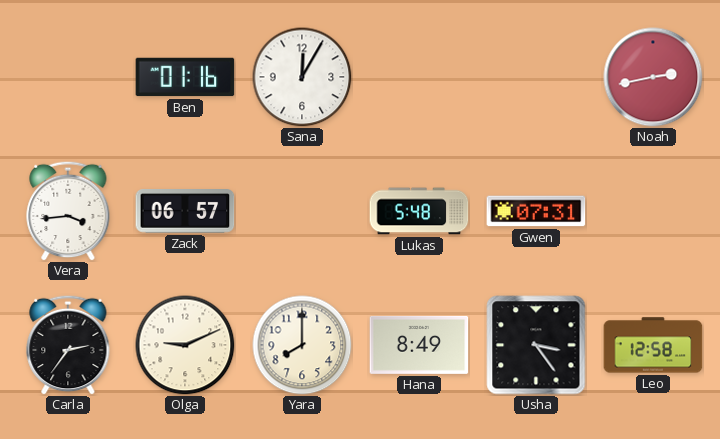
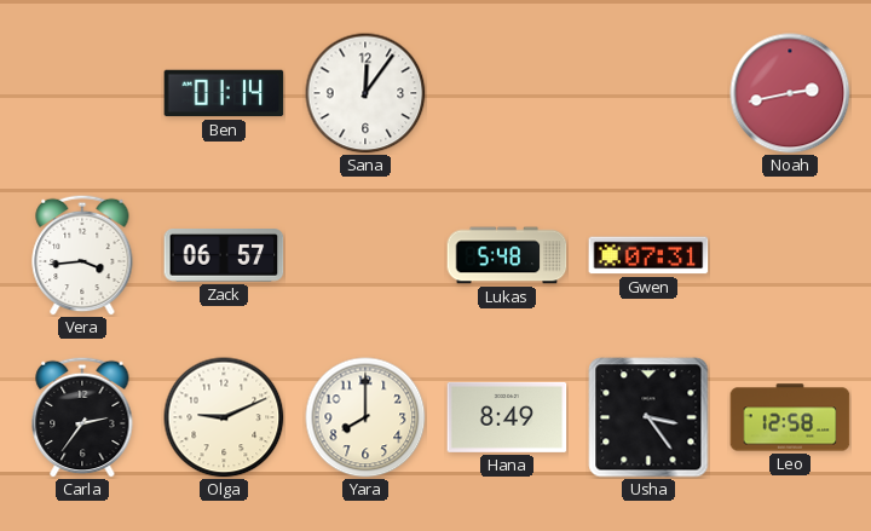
Ben: 01:16 -> 01:14 (224, 93)
Sana: 12:05 -> 12:06 (365, 93)
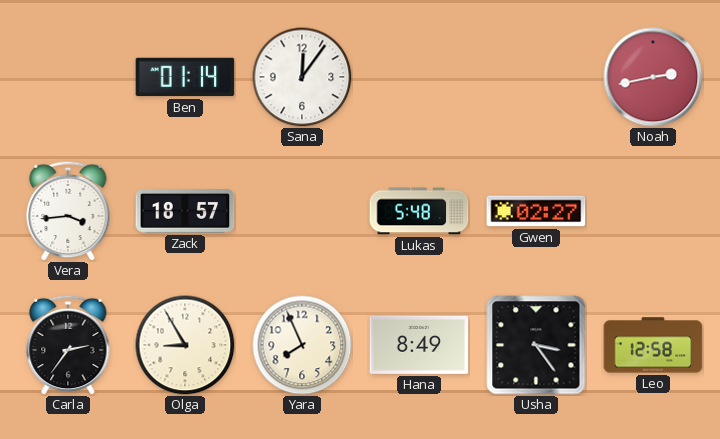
Zack: 06:57 -> 18:57 (185, 212)
Gwen: 07:31 -> 02:27 (536, 211)
Olga: 9:11 -> 8:55 (185, 345)
Yara: 8:00 -> 7:56 (302, 345)
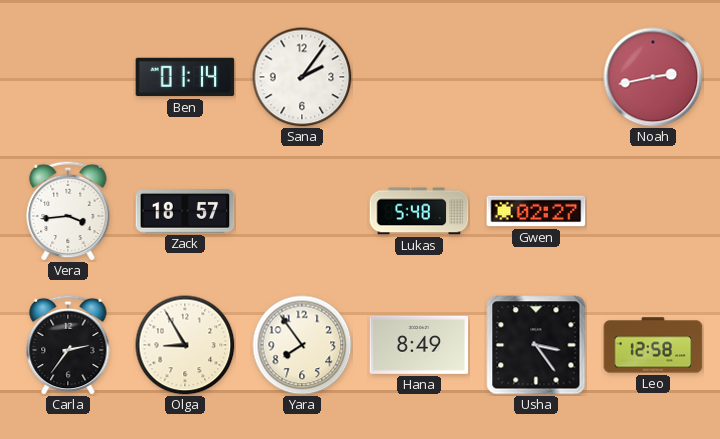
Sana: 12:06 -> 2:06 (302, 77)
Yara: 7:56 -> 7:54 (302, 345)
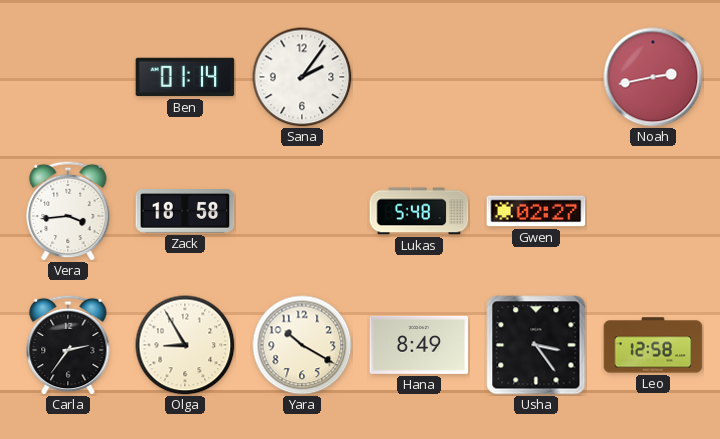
Zack: 18:57 -> 18:58 (185, 212)
Yara: 7:54 -> 10:20 (302, 345)
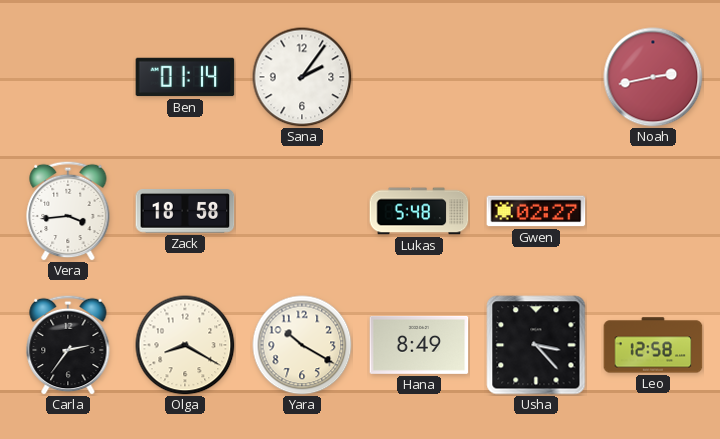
Olga: 8:55 -> 8:20 (185, 345)
Usha: 3:24 -> 3:23 (536, 345)
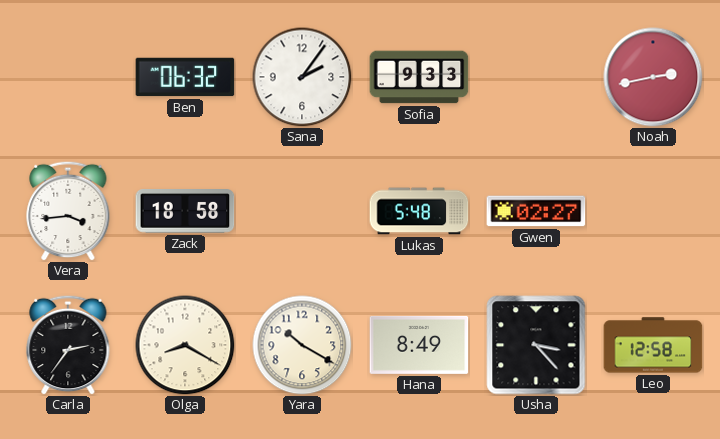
Ben: 01:14 -> 06:32 (185, 77)
Sofia: none -> 9:33 (419, 77)
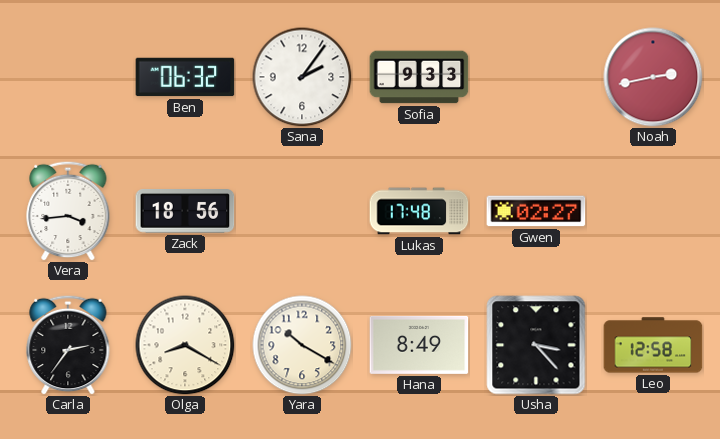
Zack: 18:58 -> 18:56 (185, 212)
Lukas: 5:48 -> 17:48 (419, 211)
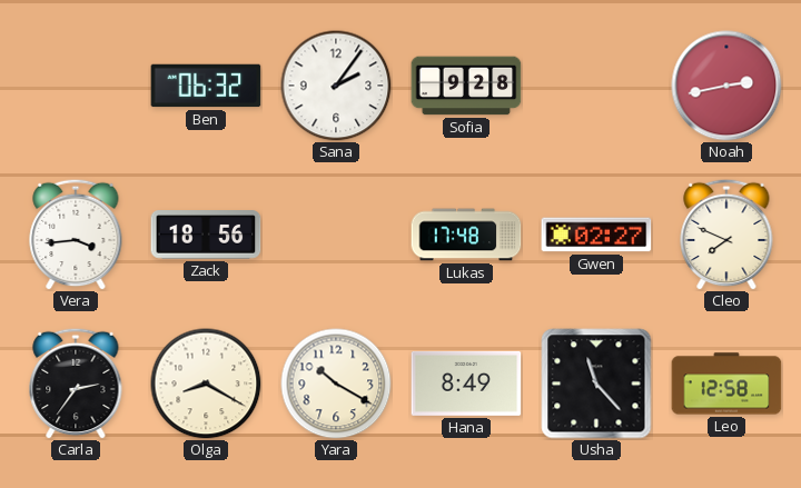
Sofia: 9:33 -> 9:28 (466, 86)
Cleo: none -> 7:49 (726, 235)
Usha: 3:23 -> 11:23 (596, 384)
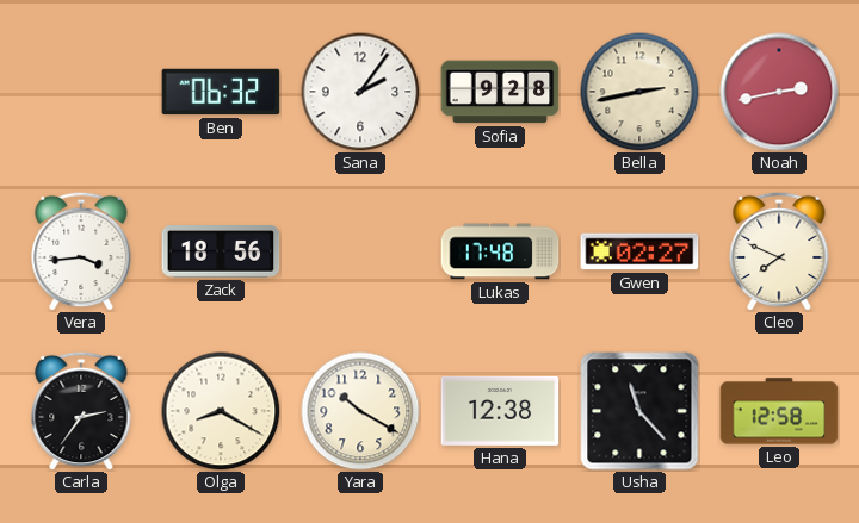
Bella: none -> 2:43 (639, 92)
Hana: 8:49 -> 12:38 (500, 411)
